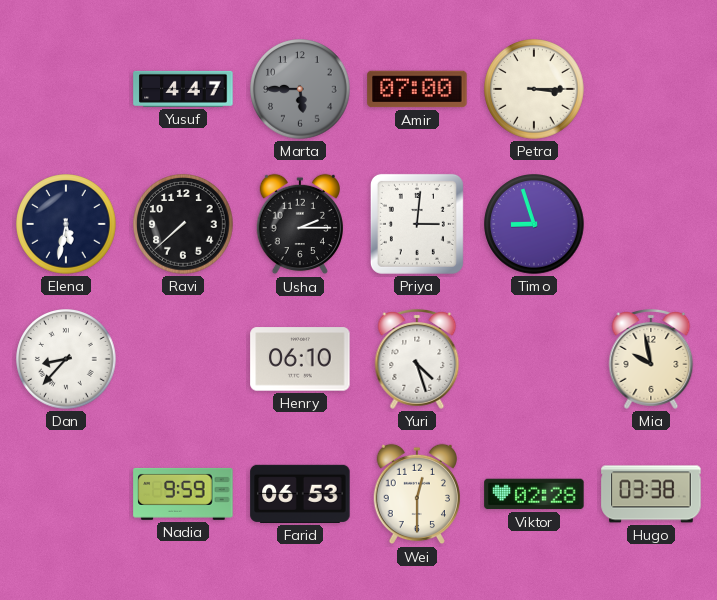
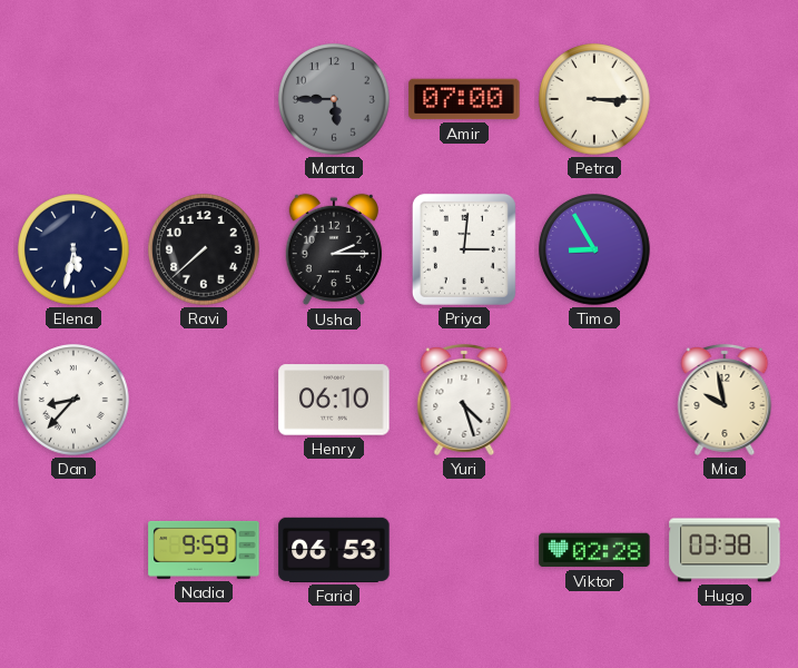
Yusuf: 4:47 -> none (183, 89)
Timo: 8:57 -> 8:55 (594, 249)
Wei: 12:30 -> none (417, 494)
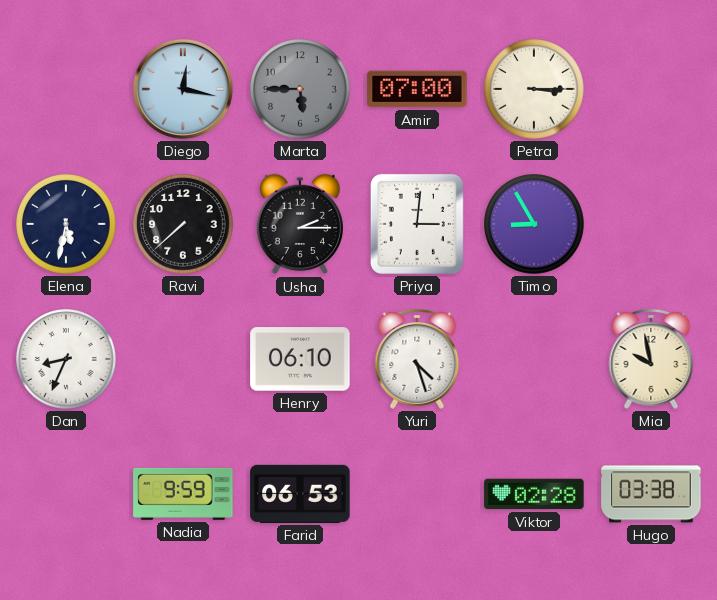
Diego: none -> 12:17 (183, 89)
Dan: 8:37 -> 8:34 (66, 359)
